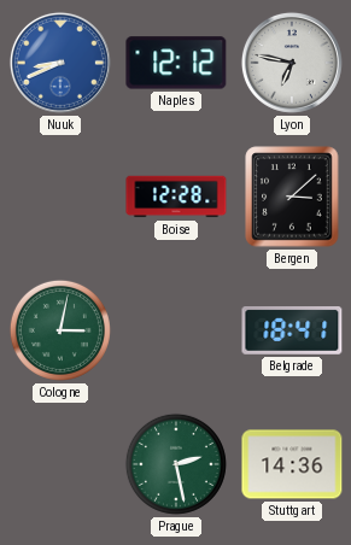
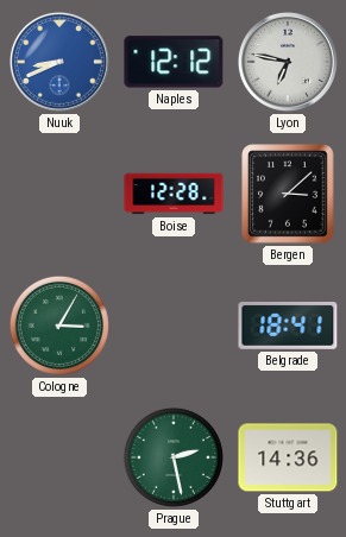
Cologne: 3:02 -> 3:05 (59, 326)
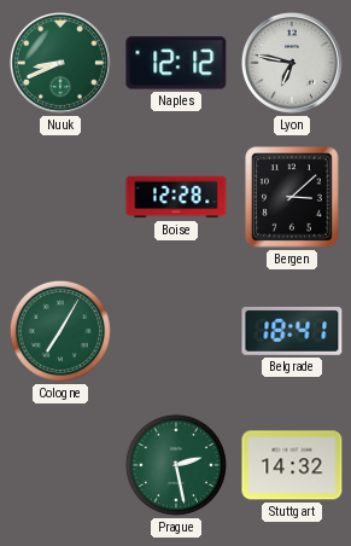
Nuuk dial: blue -> green (60, 63)
Cologne: 3:05 -> 7:05 (60, 331)
Stuttgart: 14:36 -> 14:32 (292, 465)
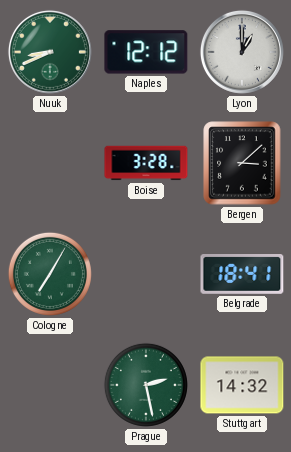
Lyon: 6:47 -> 1:00 (242, 52)
Boise: 12:28 -> 3:28 (146, 163)
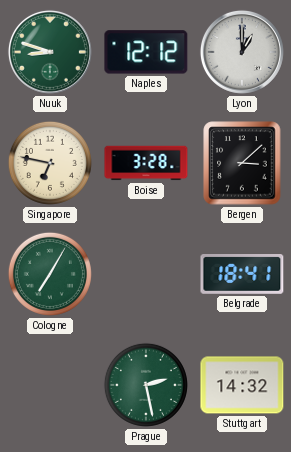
Nuuk: 8:41 -> 8:48 (50, 52)
Singapore: none -> 6:47 (50, 163)
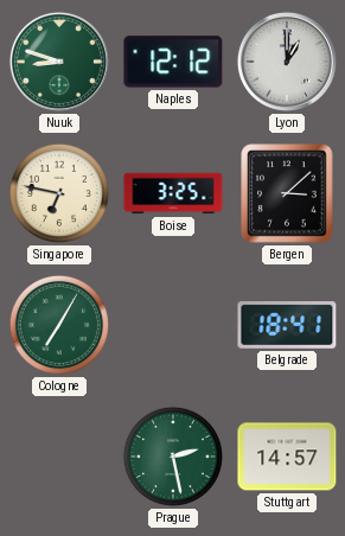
Boise: 3:28 -> 3:25 (173, 193)
Stuttgart: 14:32 -> 14:57 (287, 457)
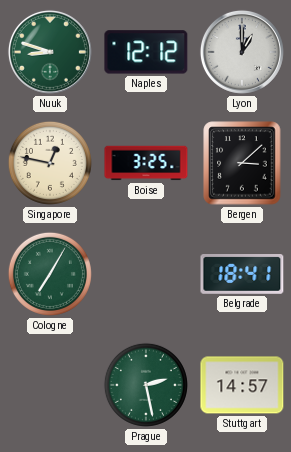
Singapore: 6:47 -> 12:47 (50, 163)
